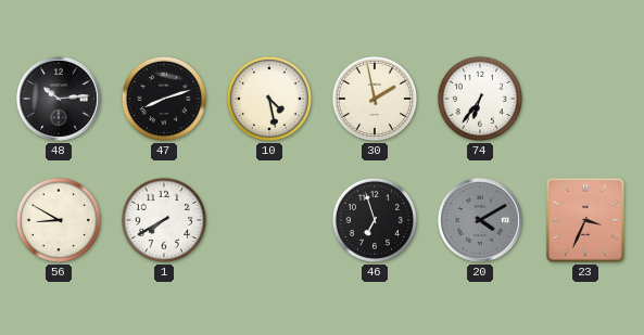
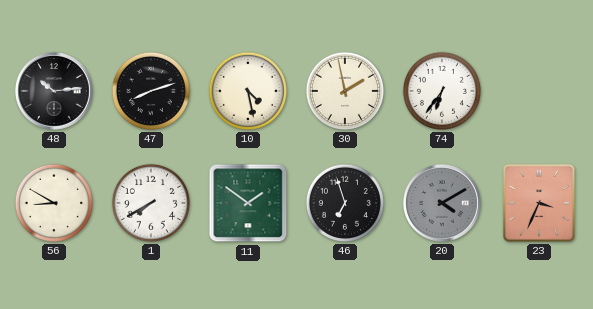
11: none -> 1:51 (248, 203)
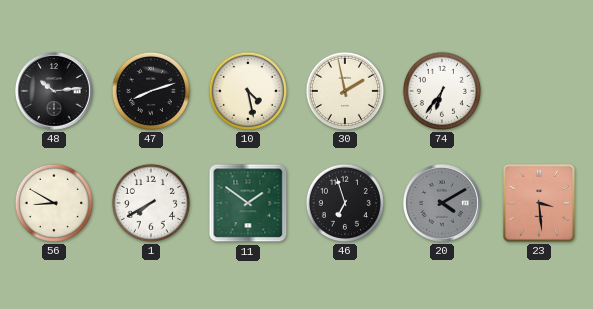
23: 3:34 -> 3:29 (539, 203)
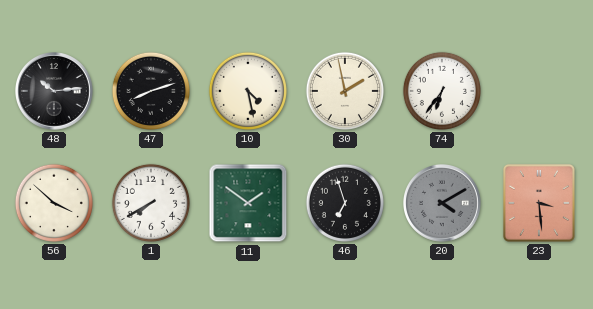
56: 8:50 -> 3:52 (54, 203)
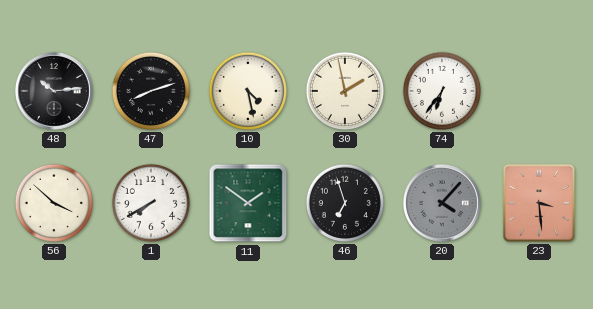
20: 4:10 -> 4:07 (443, 204)
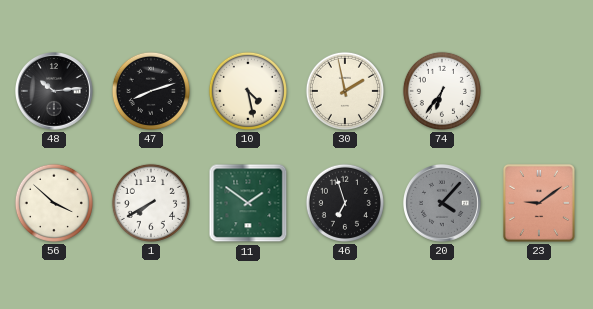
23: 3:29 -> 9:09 (539, 203)
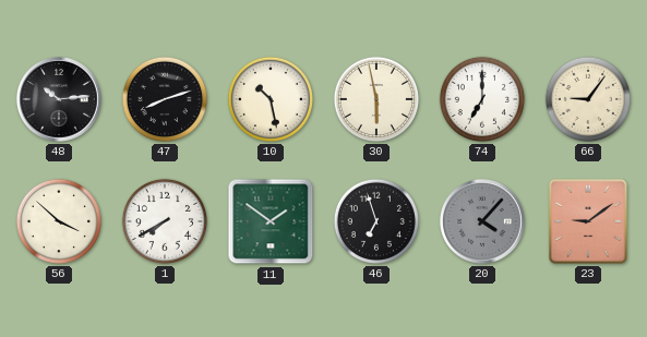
10: 4:28 -> 10:28 (271, 99)
30: 1:58 -> 5:58 (376, 99)
74: 6:36 -> 7:00 (482, 99)
66: none -> 9:06 (588, 99)
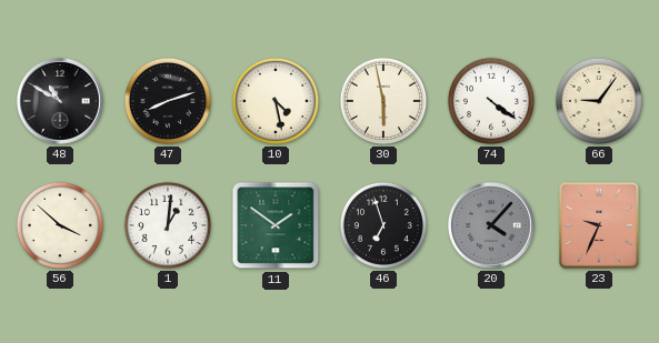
48: 10:14 -> 10:50 (61, 102)
10: 10:28 -> 4:28 (276, 101)
74: 7:00 -> 4:21 (491, 101)
1: 7:40 -> 1:01 (168, 225)
23: 9:09 -> 9:34 (599, 225)
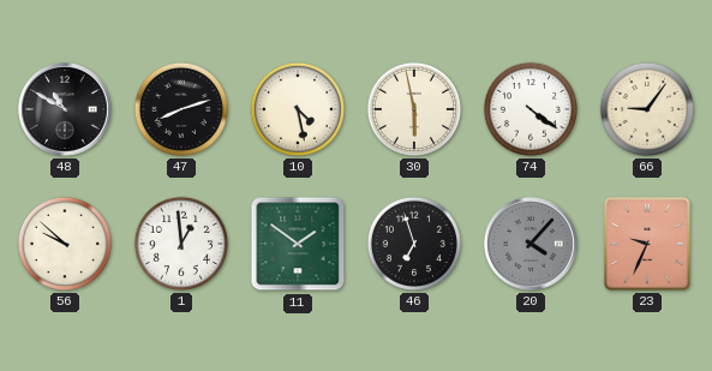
56: 3:52 -> 9:52 (65, 244)
1: 1:01 -> 12:59 (181, 244)
